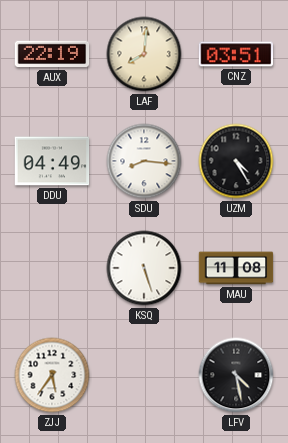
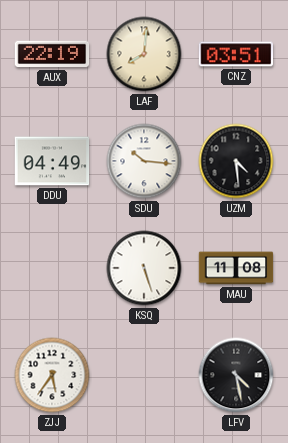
SDU: 8:16 -> 10:16 (144, 161)
UZM: 4:25 -> 4:29 (236, 161)
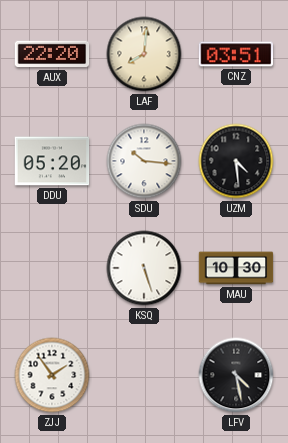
AUX: 22:19 -> 22:20 (52, 54)
DDU: 04:49 -> 05:20 (52, 161)
MAU: 11:08 -> 10:30 (236, 268)
ZJJ: 5:36 -> 1:54 (52, 375)
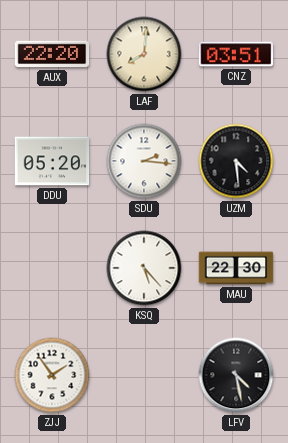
SDU: 10:16 -> 2:16 (144, 161)
KSQ: 5:27 -> 5:23 (144, 268)
MAU: 10:30 -> 22:30 (236, 268)
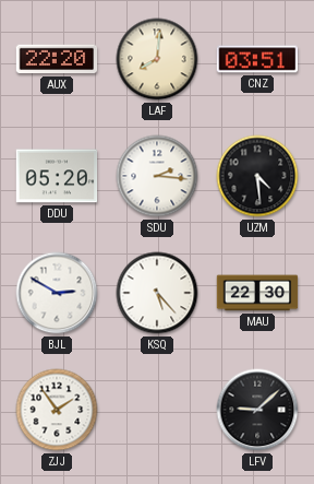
BJL: none -> 2:50 (57, 293)
LFV: 4:28 -> 9:08 (257, 410)
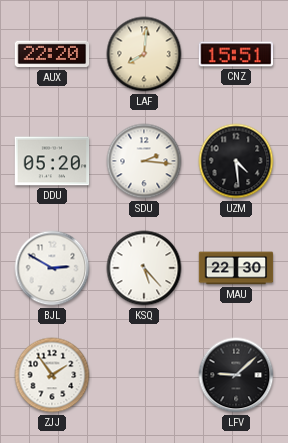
CNZ: 03:51 -> 15:51 (236, 54)
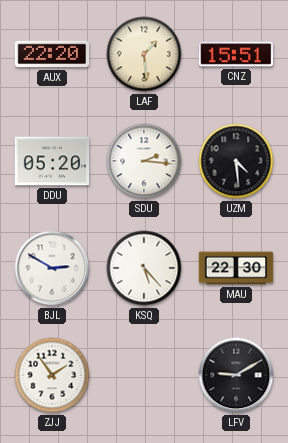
LAF: 8:01 -> 1:29 (144, 54)
LFV: 9:08 -> 9:10 (236, 375)
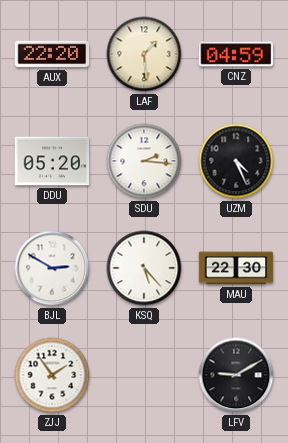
CNZ: 15:51 -> 04:59 (236, 54)
UZM: 4:29 -> 4:26 (236, 161)
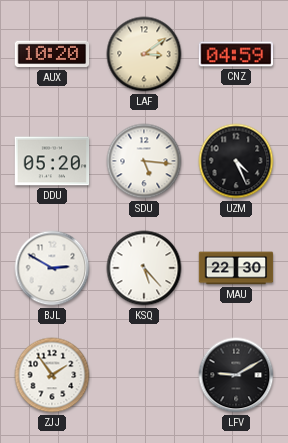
AUX: 22:20 -> 10:20 (52, 54)
LAF: 1:29 -> 3:09 (144, 54)
SDU: 2:16 -> 5:16 (144, 161)
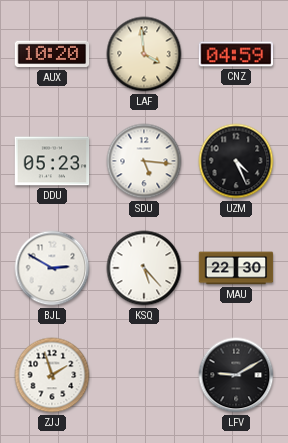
LAF: 3:09 -> 3:59 (144, 54)
DDU: 05:20 -> 05:23 (52, 161)
ZJJ: 1:54 -> 1:57 (52, 375)
